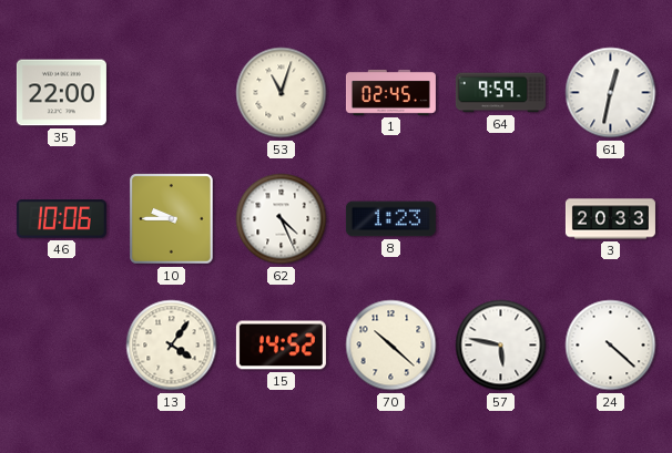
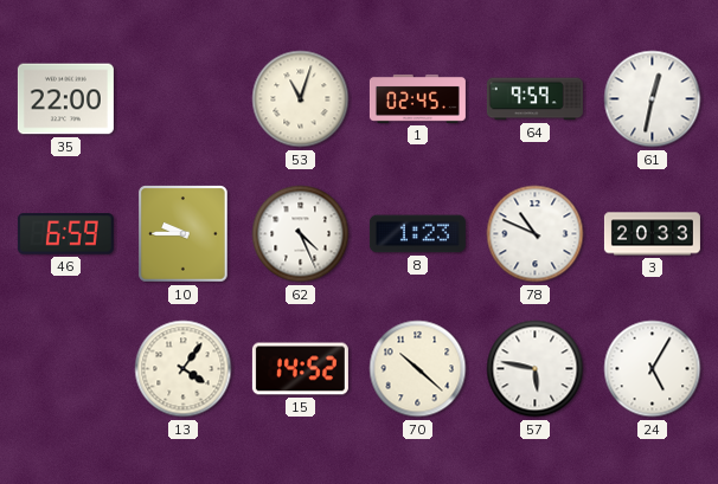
46: 10:06 -> 6:59 (65, 234)
78: none -> 10:49 (536, 234)
24: 4:22 -> 5:05 (653, 369)
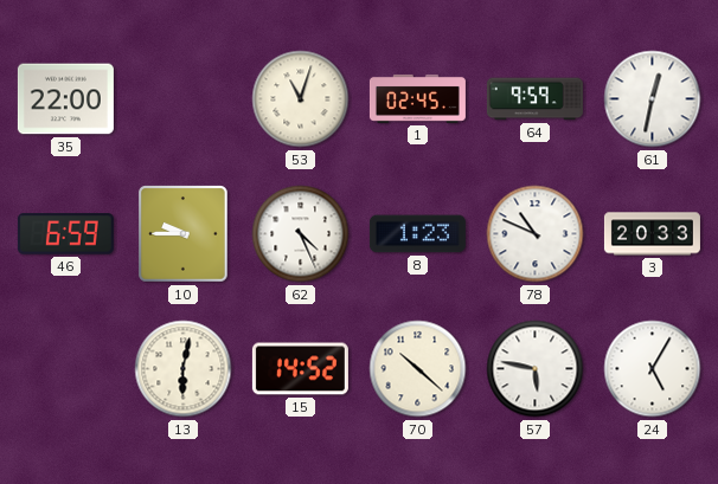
13: 4:06 -> 6:02 (184, 369)
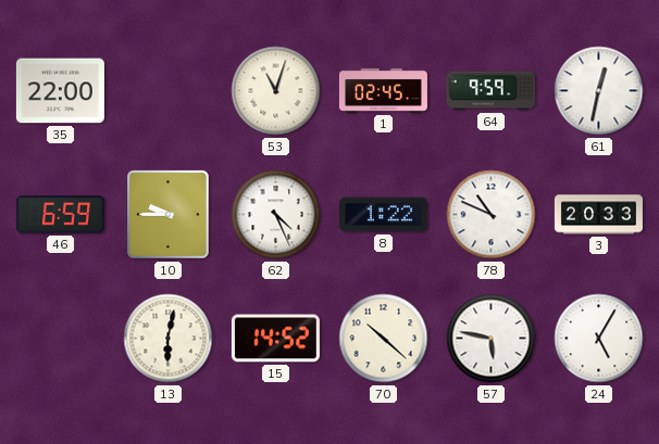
8: 1:23 -> 1:22 (383, 215)
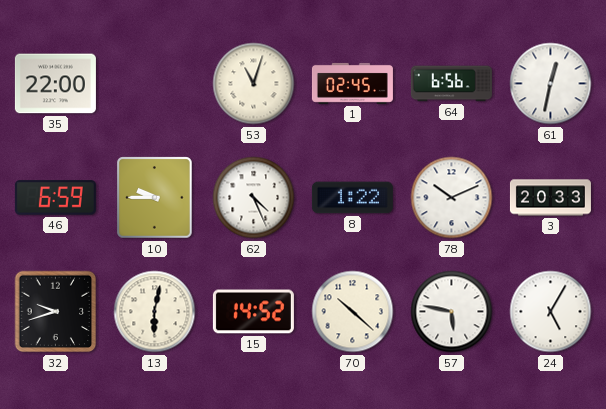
64: 9:59 -> 6:56 (451, 84)
78: 10:49 -> 10:11 (452, 198)
32: none -> 9:42 (56, 312)
